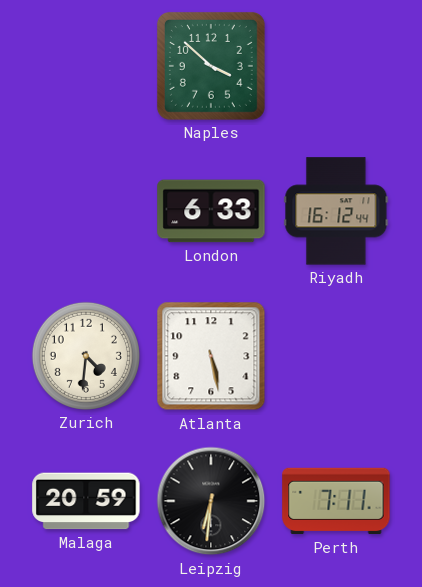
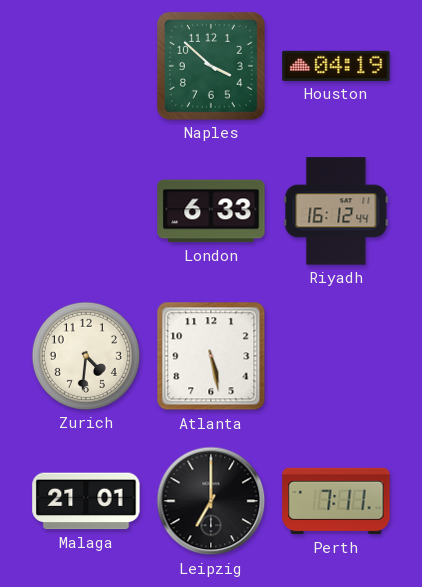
Houston: none -> 04:19 (336, 66)
Malaga: 20:59 -> 21:01 (86, 501)
Leipzig: 6:31 -> 7:00 (211, 501)
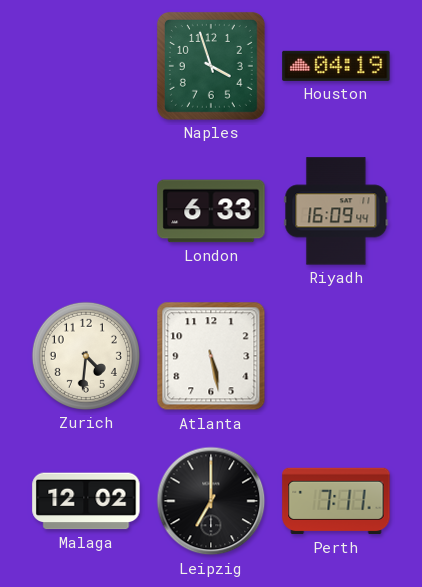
Naples: 3:52 -> 3:57 (211, 66)
Riyadh: 16:12 -> 16:09 (336, 211)
Malaga: 21:01 -> 12:02 (86, 501)
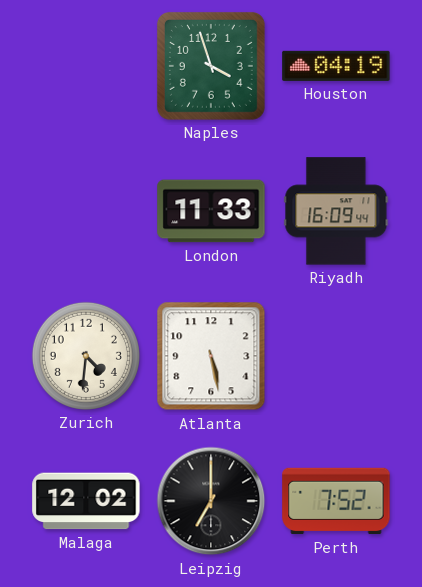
London: 6:33 -> 11:33 (211, 211)
Perth: 7:11 -> 7:52 (336, 501)
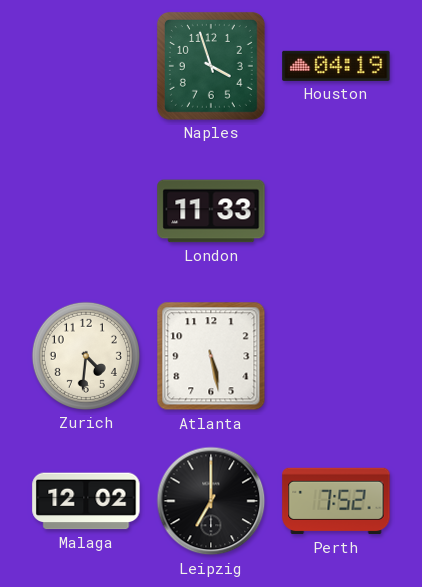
Riyadh: 16:09 -> none (336, 211)
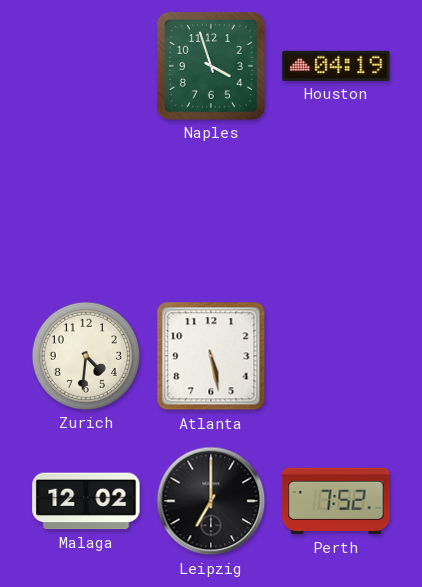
London: 11:33 -> none (211, 211)
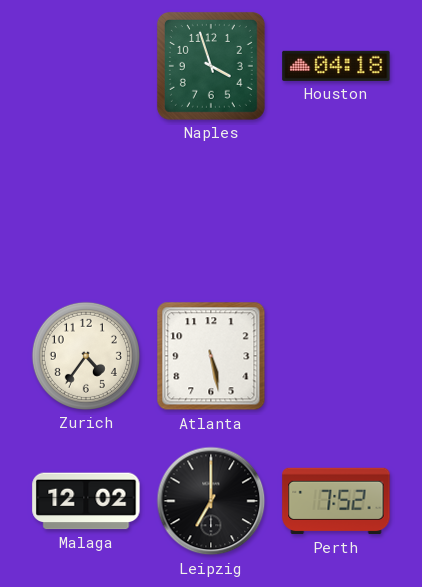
Houston: 04:19 -> 04:18 (336, 66)
Zurich: 4:31 -> 4:36 (86, 356)
